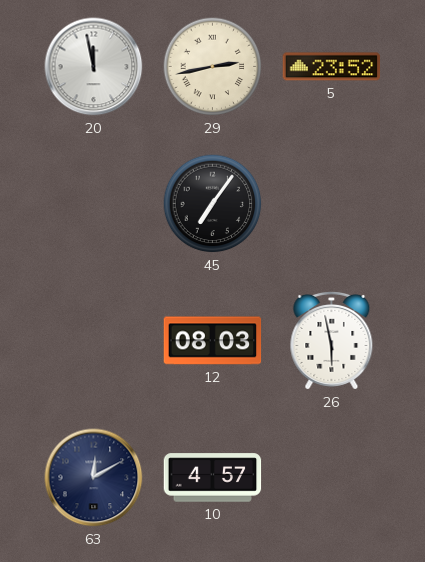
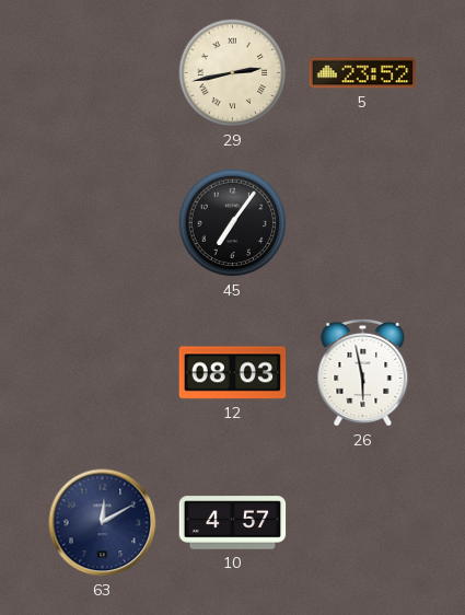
20: 11:58 -> none (94, 67)
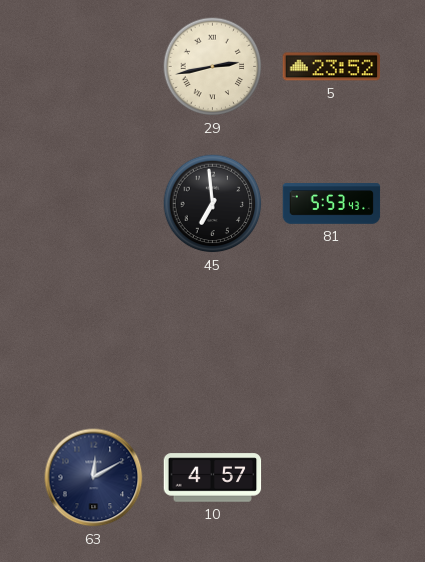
45: 7:06 -> 6:59 (213, 204)
81: none -> 5:53 (332, 204)
12: 08:03 -> none (233, 373)
26: 5:58 -> none (363, 372)
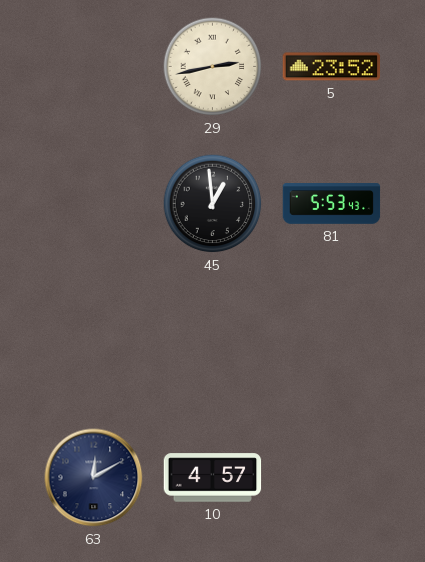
45: 6:59 -> 12:59 (213, 204)
